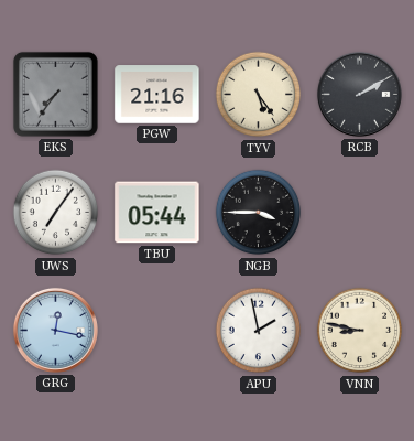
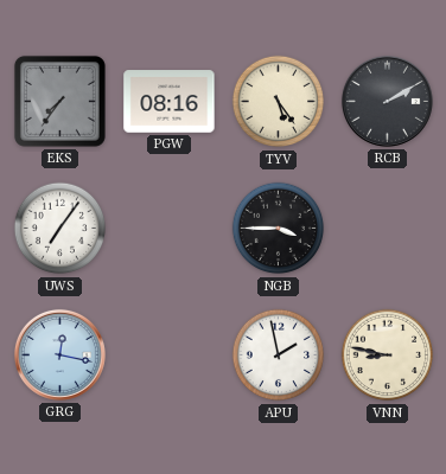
PGW: 21:16 -> 08:16 (170, 102)
TBU: 05:44 -> none (157, 213)
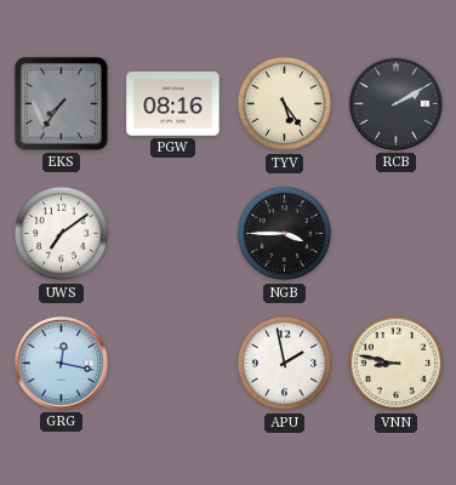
UWS: 7:06 -> 7:09 (62, 234)
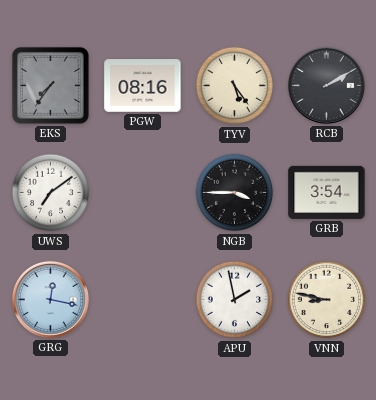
GRB: none -> 3:54 (327, 192)
